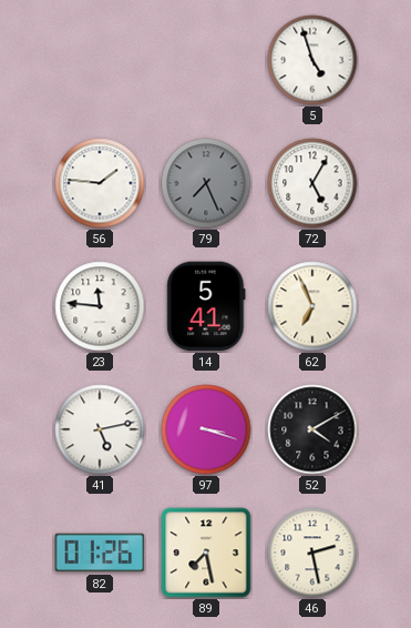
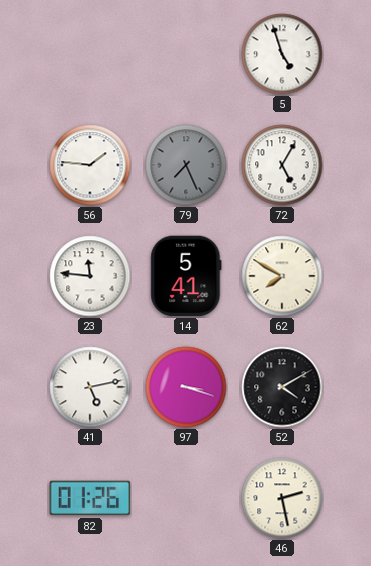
62: 6:56 -> 7:50 (282, 276)
89: 7:28 -> none (206, 553)
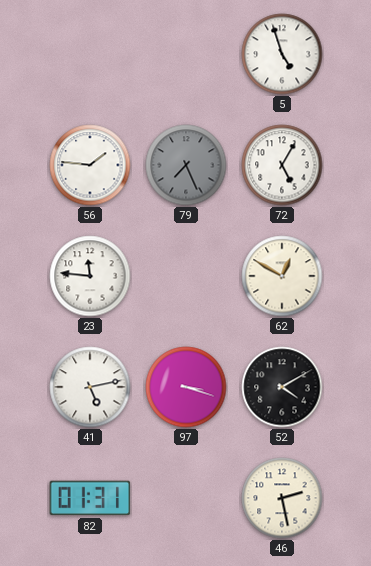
14: 5:41 -> none (186, 276)
62: 7:50 -> 12:50 (282, 276)
82: 01:26 -> 01:31 (90, 498)
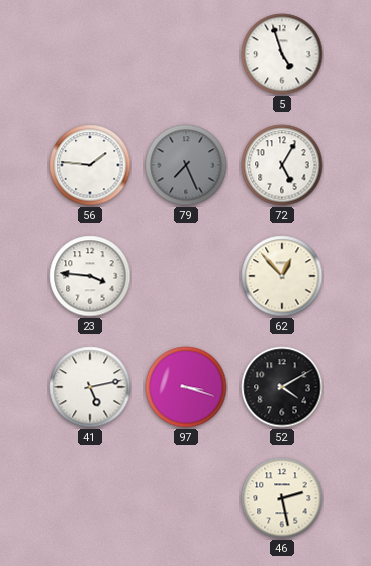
23: 11:46 -> 3:46 (90, 276)
62: 12:50 -> 12:53 (282, 276)
82: 01:31 -> none (90, 498)
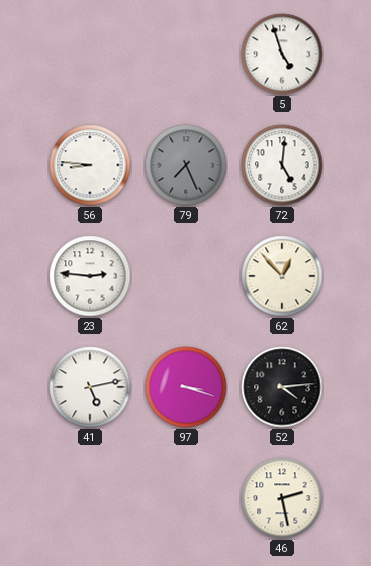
56: 1:46 -> 8:46 (90, 165)
72: 5:05 -> 5:01 (282, 165)
23: 3:46 -> 2:46 (90, 276)
52: 4:10 -> 4:14 (282, 387)
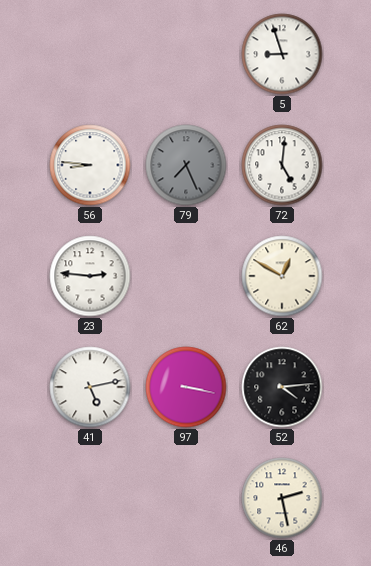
5: 4:57 -> 8:57 (282, 54)
62: 12:53 -> 12:50 (282, 276)
97: 3:18 -> 3:17 (186, 387)
